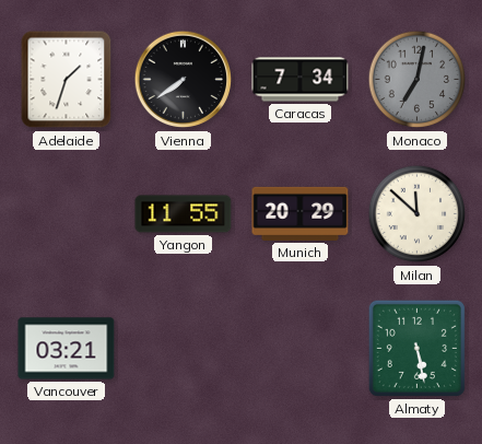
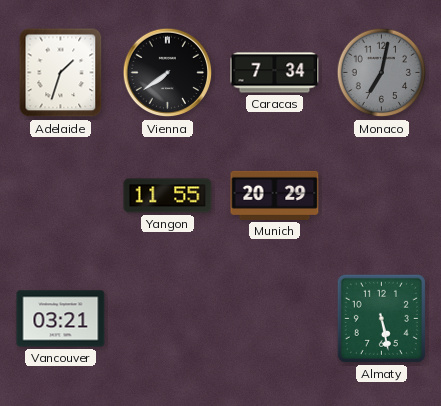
Milan: 11:52 -> none (418, 214)
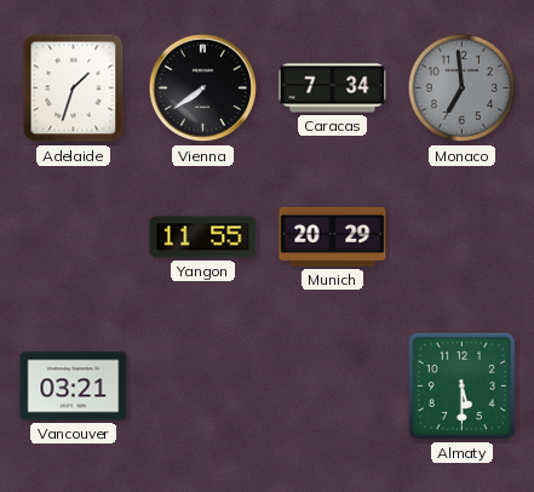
Monaco: 7:02 -> 6:59 (463, 88)
Almaty: 5:28 -> 5:30 (461, 385)
